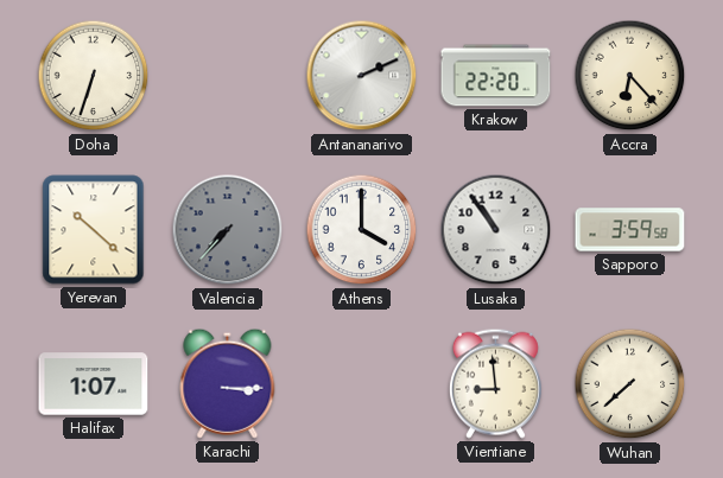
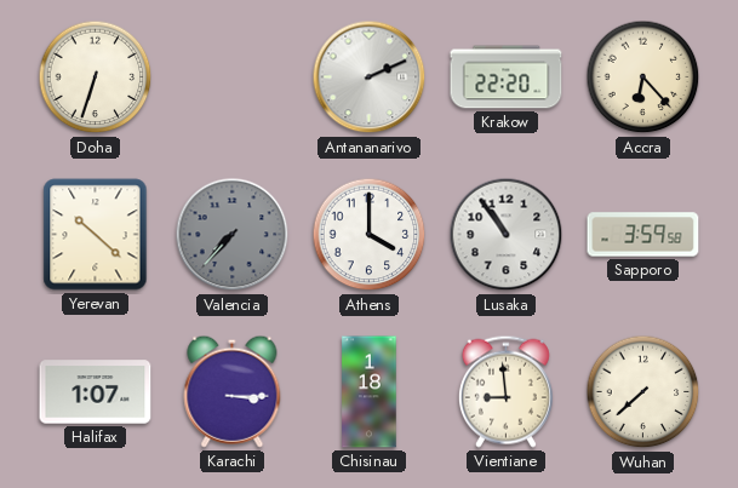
Chisinau: none -> 1:18 (370, 392)
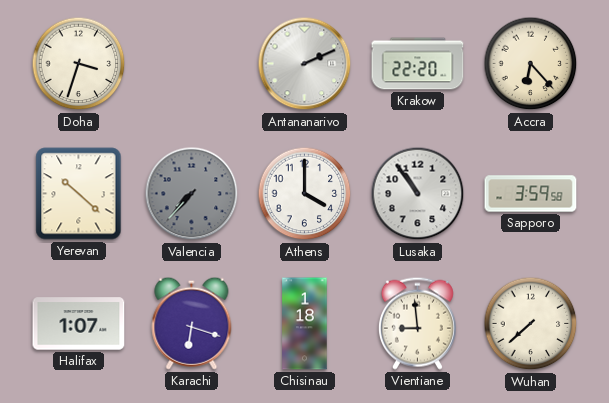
Doha: 6:33 -> 3:33 (79, 64)
Karachi: 3:15 -> 6:18 (192, 323)
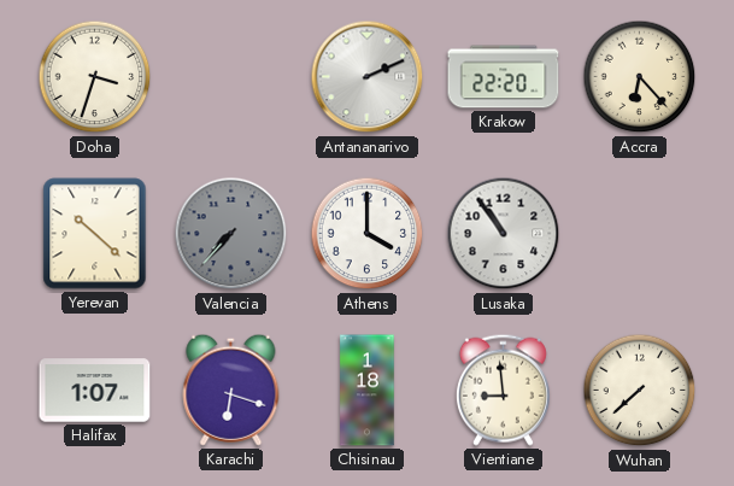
Sapporo: 3:59 -> none (531, 194)
